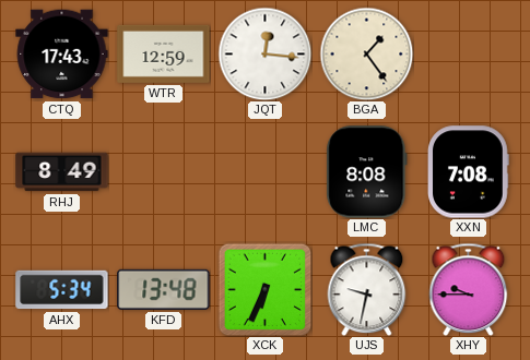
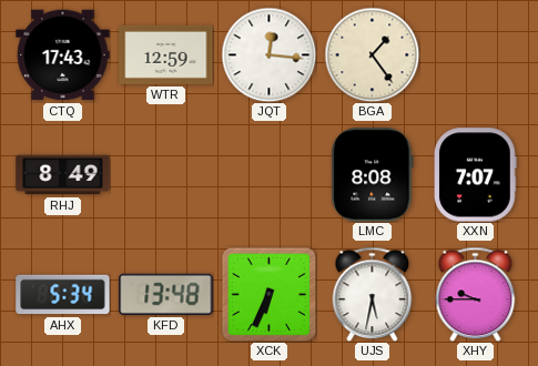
XXN: 7:08 -> 7:07 (476, 175)
UJS: 9:32 -> 5:32 (373, 294)
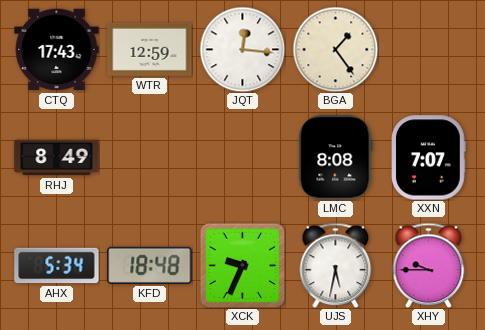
KFD: 13:48 -> 18:48 (150, 265)
XCK: 6:34 -> 9:34 (242, 265)
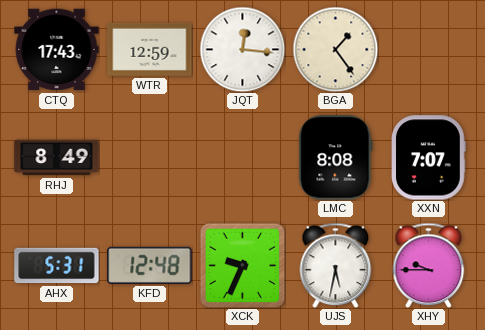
AHX: 5:34 -> 5:31 (57, 266)
KFD: 18:48 -> 12:48 (150, 265)
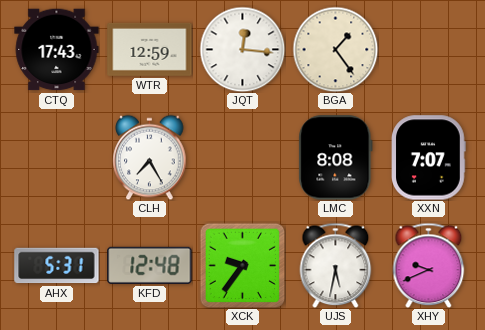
RHJ: 8:49 -> none (57, 158)
CLH: none -> 7:25 (150, 157)
XCK: 9:34 -> 9:36 (242, 265)
XHY: 9:45 -> 9:41 (429, 265)
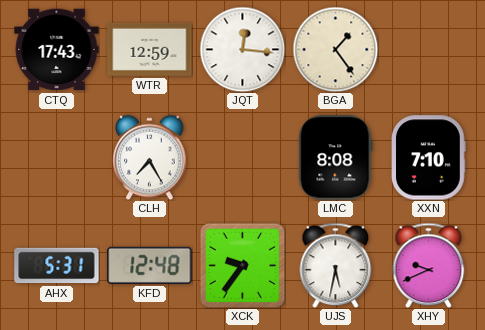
XXN: 7:07 -> 7:10 (429, 158)
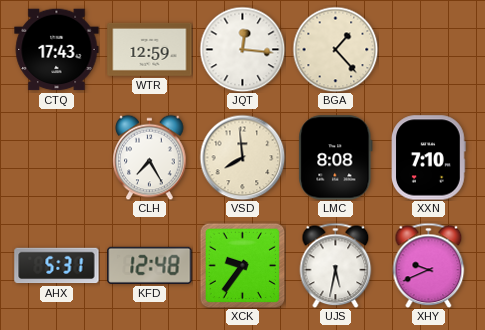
BGA: 1:24 -> 1:23 (335, 49)
VSD: none -> 7:59 (242, 157)
